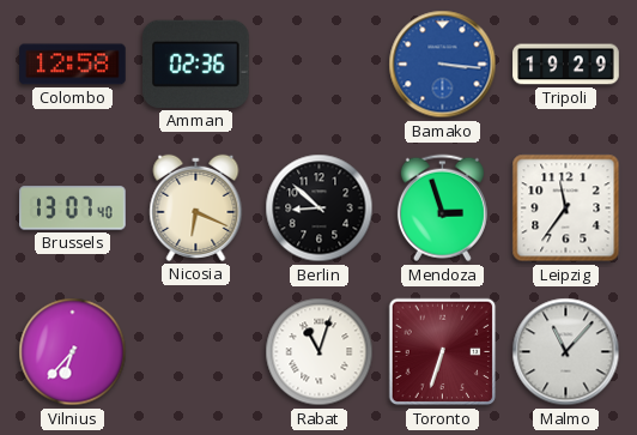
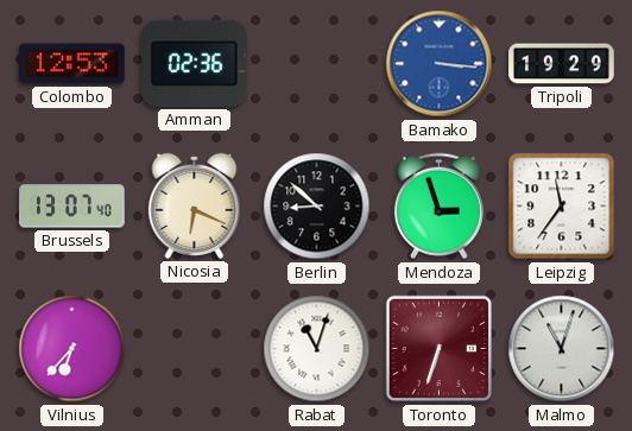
Colombo: 12:58 -> 12:53 (72, 64)
Malmo: 11:07 -> 11:03 (562, 349)
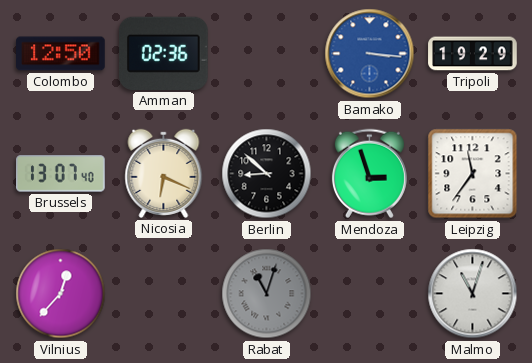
Colombo: 12:53 -> 12:50 (61, 54)
Vilnius: 6:37 -> 12:37 (61, 294)
Rabat dial: white -> grey (267, 294)
Toronto: 6:33 -> none (440, 349)
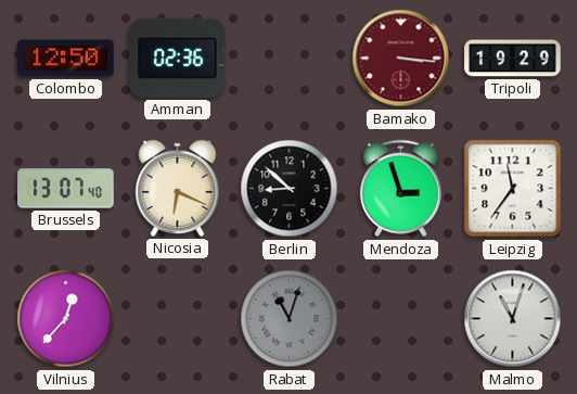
Bamako dial: blue -> burgundy (401, 59)
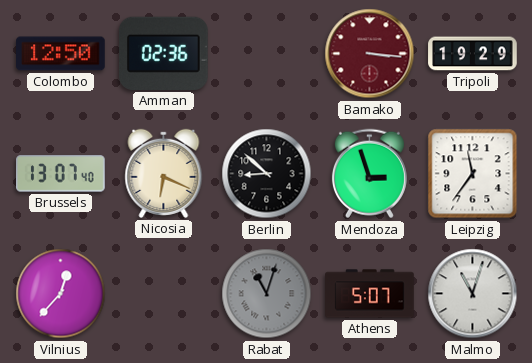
Athens: none -> 5:07 (370, 294)
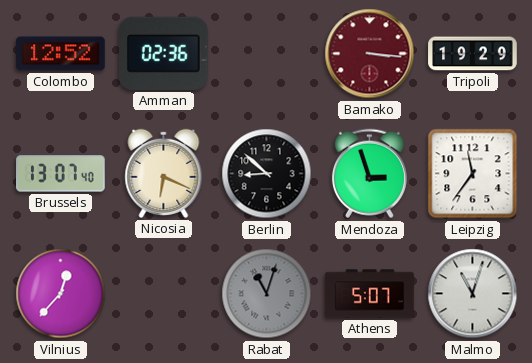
Colombo: 12:50 -> 12:52 (61, 54)
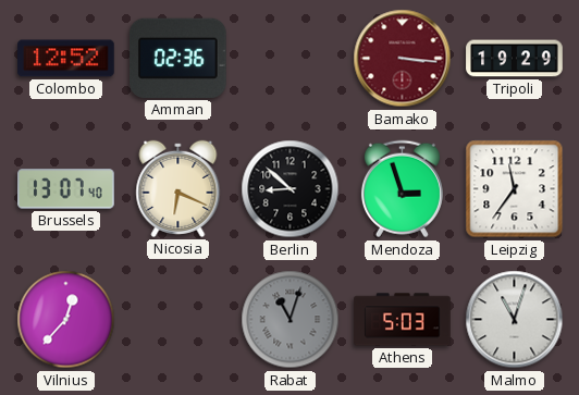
Athens: 5:07 -> 5:03 (403, 320)
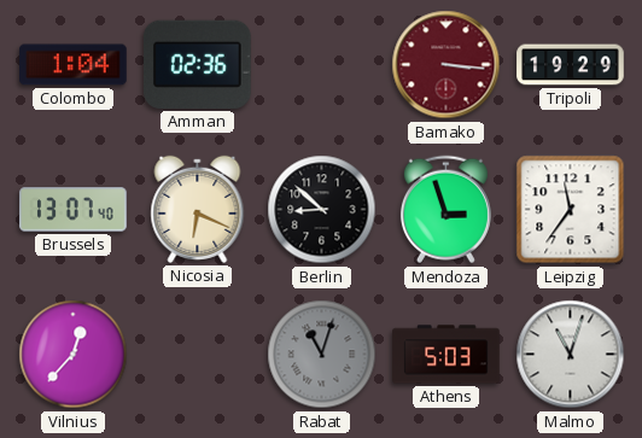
Colombo: 12:52 -> 1:04 (74, 65)
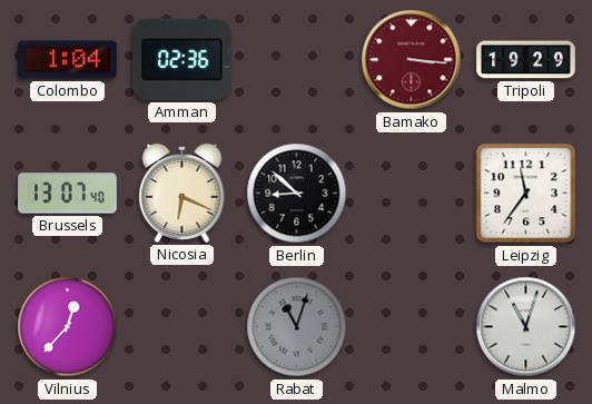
Mendoza: 2:57 -> none (445, 210)
Athens: 5:03 -> none (447, 355)
